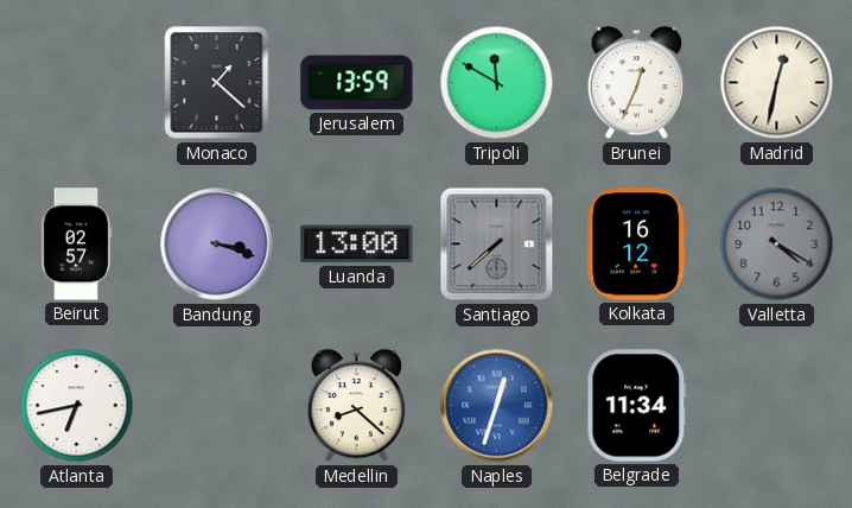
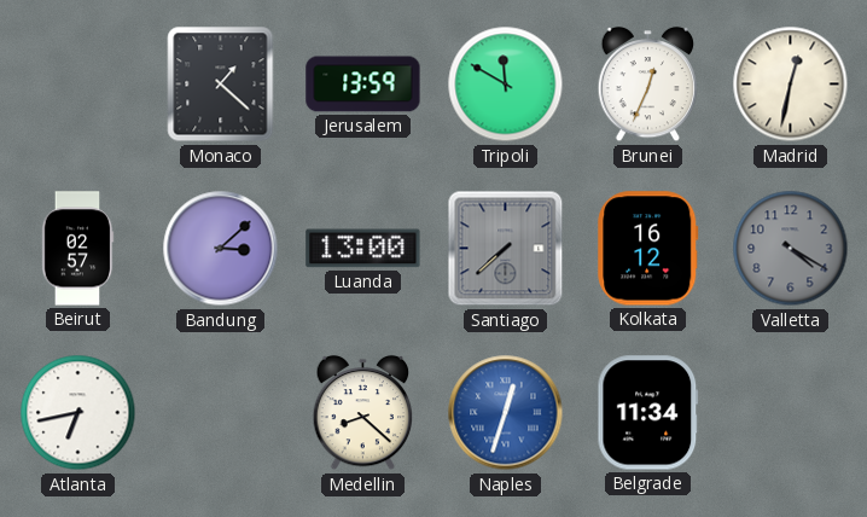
Bandung: 3:18 -> 3:08 (221, 249)
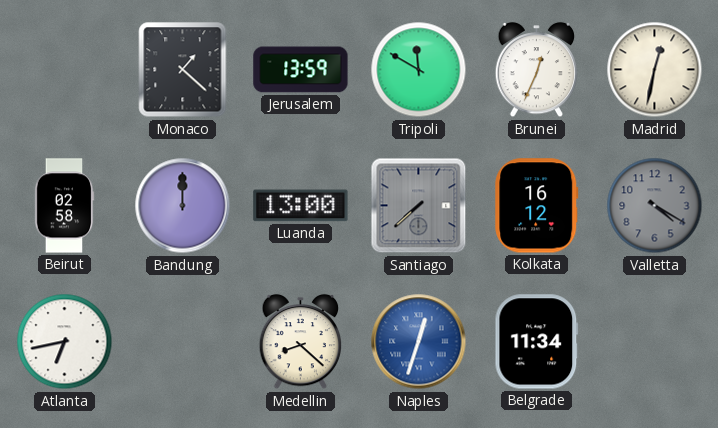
Beirut: 02:57 -> 02:58 (64, 206)
Bandung: 3:08 -> 12:00 (183, 206)
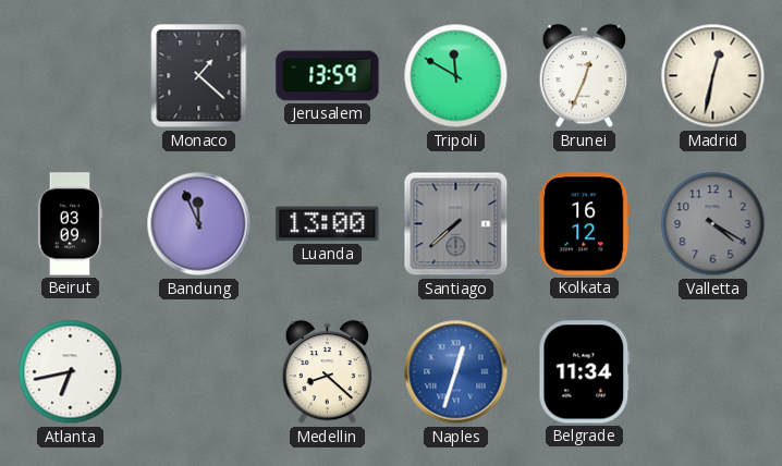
Beirut: 02:58 -> 03:09 (70, 224)
Bandung: 12:00 -> 11:56 (199, 224)
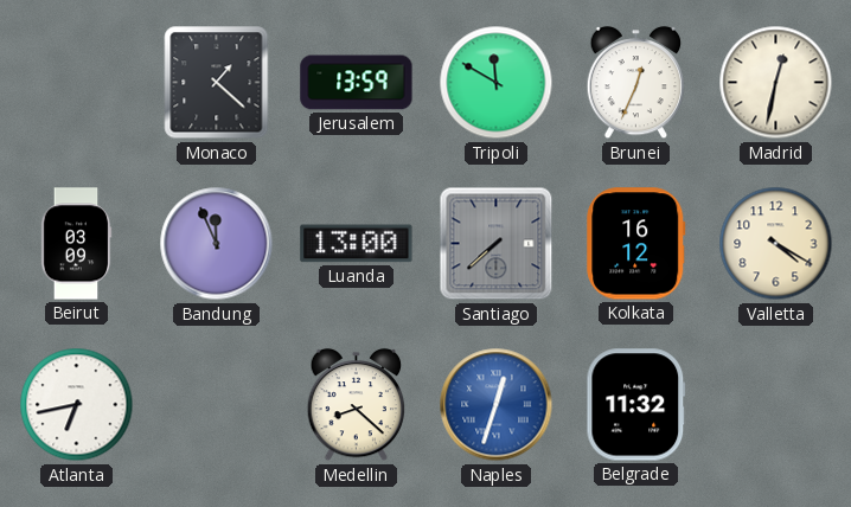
Valletta dial: grey -> cream (776, 244)
Belgrade: 11:34 -> 11:32 (636, 405)
